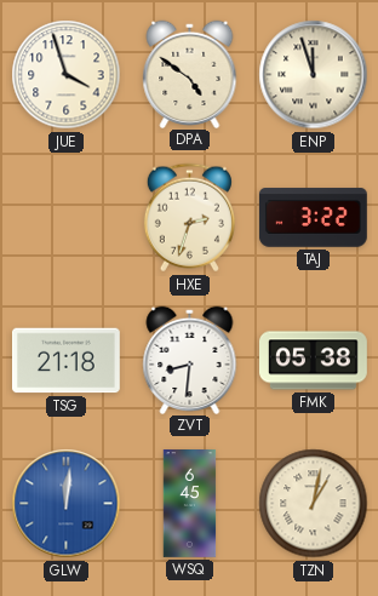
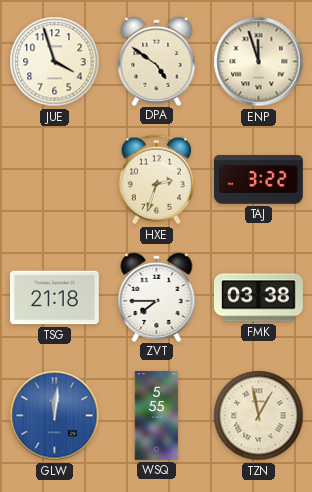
ZVT: 8:31 -> 7:45 (157, 297)
FMK: 05:38 -> 03:38 (259, 298)
WSQ: 6:45 -> 5:55 (157, 416)
TZN: 1:02 -> 12:58 (259, 416)
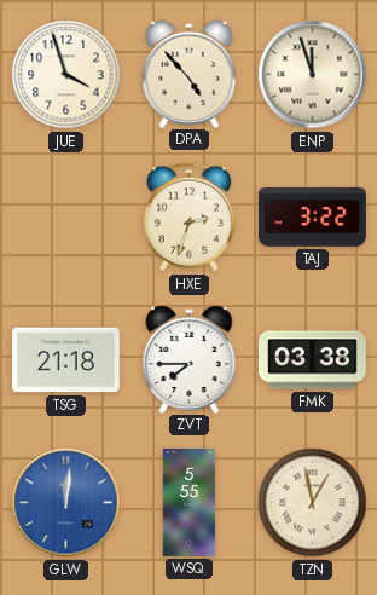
DPA: 4:51 -> 4:53 (190, 74)
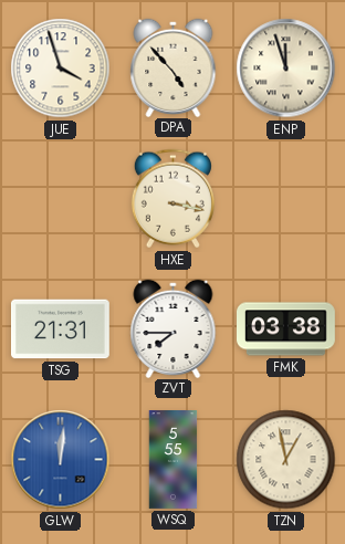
HXE: 2:33 -> 3:17 (172, 199)
TAJ: 3:22 -> none (312, 218)
TSG: 21:18 -> 21:31 (61, 329)
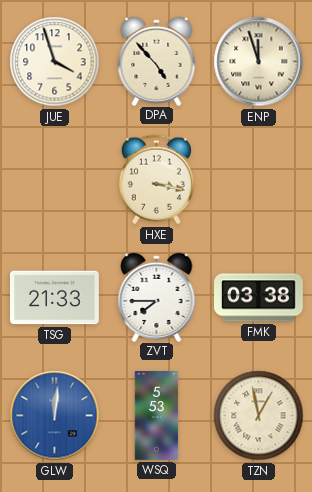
TSG: 21:31 -> 21:33 (55, 298)
WSQ: 5:55 -> 5:53 (157, 416)
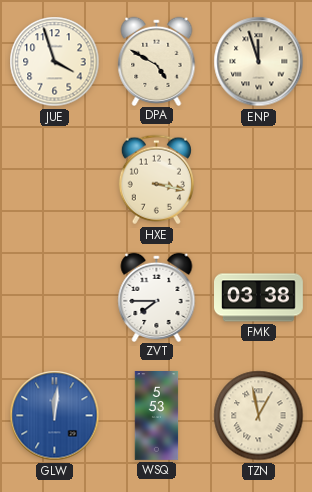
DPA: 4:53 -> 4:50 (157, 61)
TSG: 21:33 -> none (55, 298)
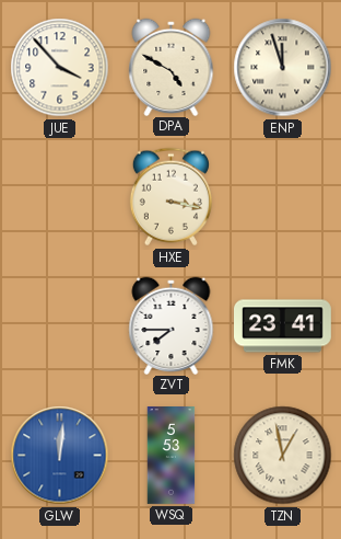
JUE: 3:57 -> 3:53 (60, 68)
FMK: 03:38 -> 23:41 (283, 326)
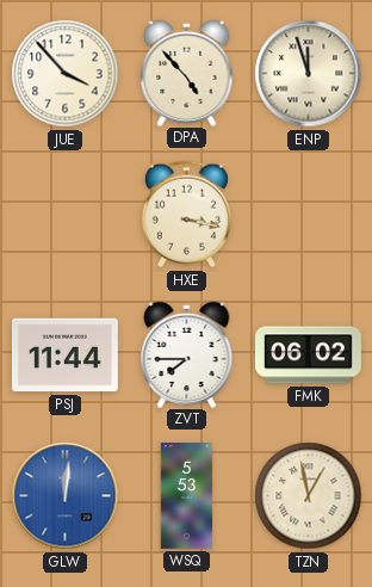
DPA: 4:50 -> 4:53 (187, 73)
PSJ: none -> 11:44 (64, 356)
FMK: 23:41 -> 06:02 (309, 356)
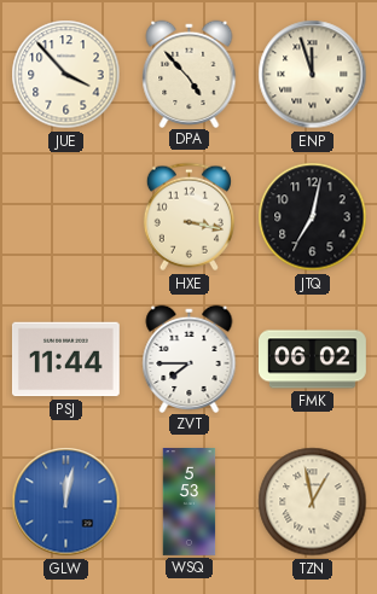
JTQ: none -> 7:02 (313, 217)
GLW: 12:01 -> 12:02 (66, 502)
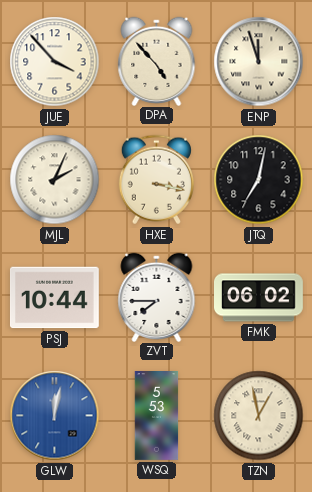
MJL: none -> 2:04 (55, 180)
PSJ: 11:44 -> 10:44 (54, 298)
